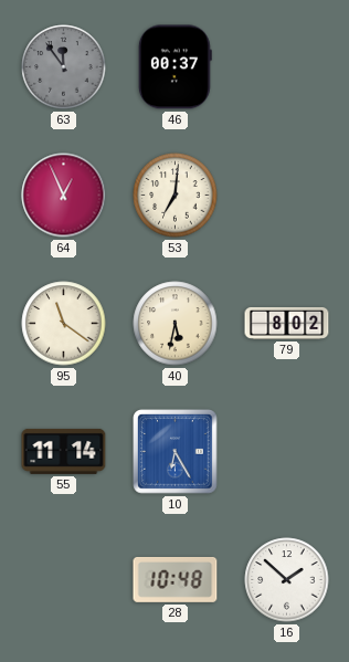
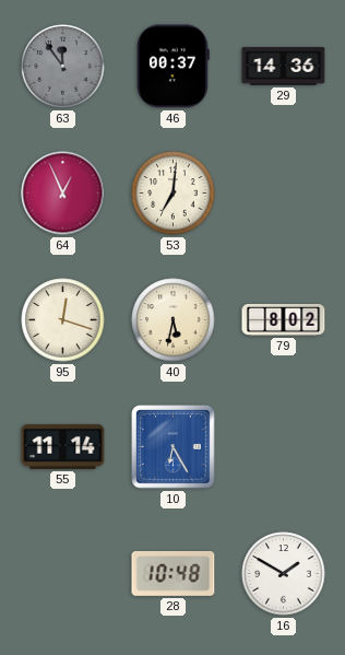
29: none -> 14:36 (284, 67)
95: 11:21 -> 12:18 (63, 320)
16: 1:52 -> 1:50 (284, 574)
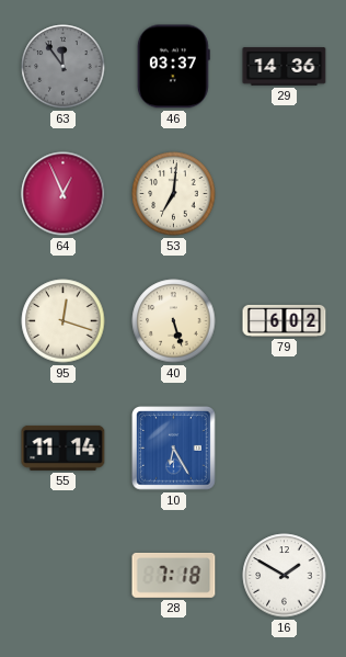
46: 00:37 -> 03:37 (173, 67)
40: 5:32 -> 5:27 (174, 321)
79: 8:02 -> 6:02 (285, 320)
28: 10:48 -> 7:18 (174, 575)
